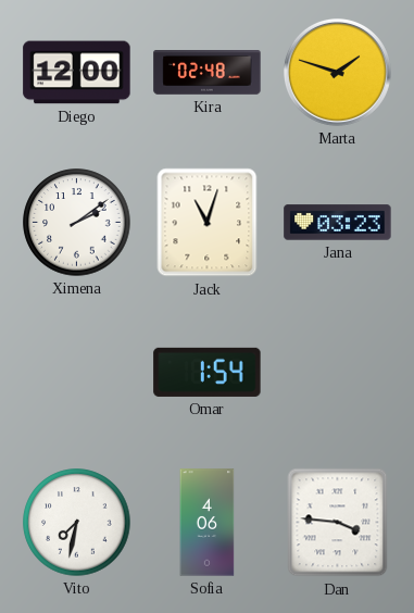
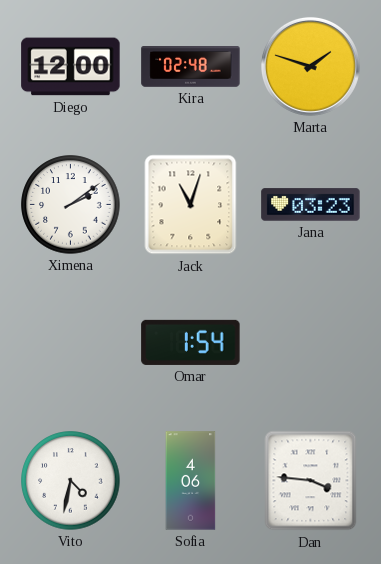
Vito: 7:32 -> 4:32 (71, 481)
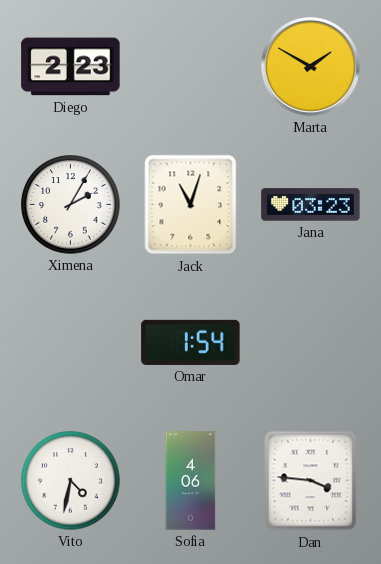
Diego: 12:00 -> 2:23 (71, 67)
Kira: 02:48 -> none (191, 67)
Marta: 1:48 -> 1:50 (310, 66)
Ximena: 2:09 -> 2:05 (71, 205)
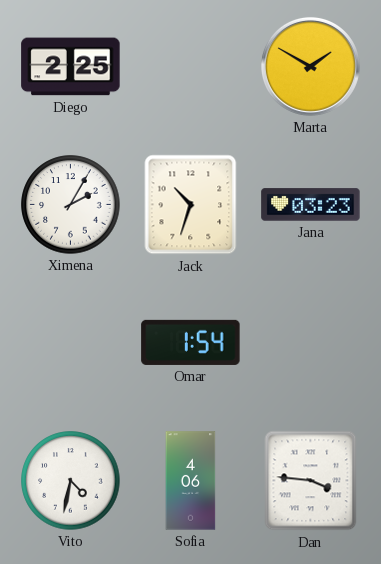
Diego: 2:23 -> 2:25 (71, 67)
Jack: 11:03 -> 10:33 (191, 205)
